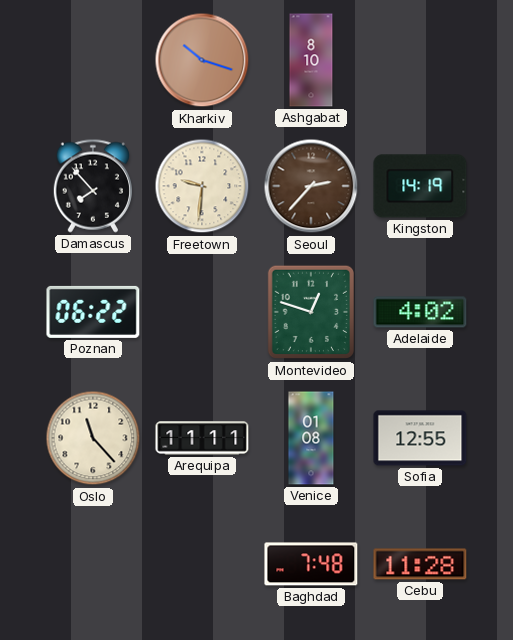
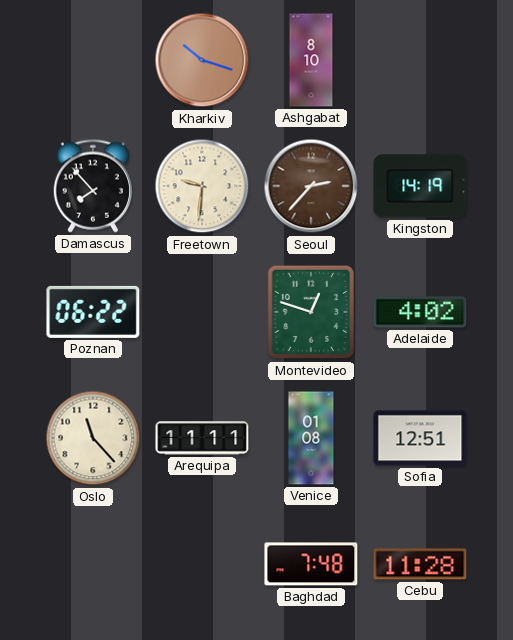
Sofia: 12:55 -> 12:51 (420, 438)
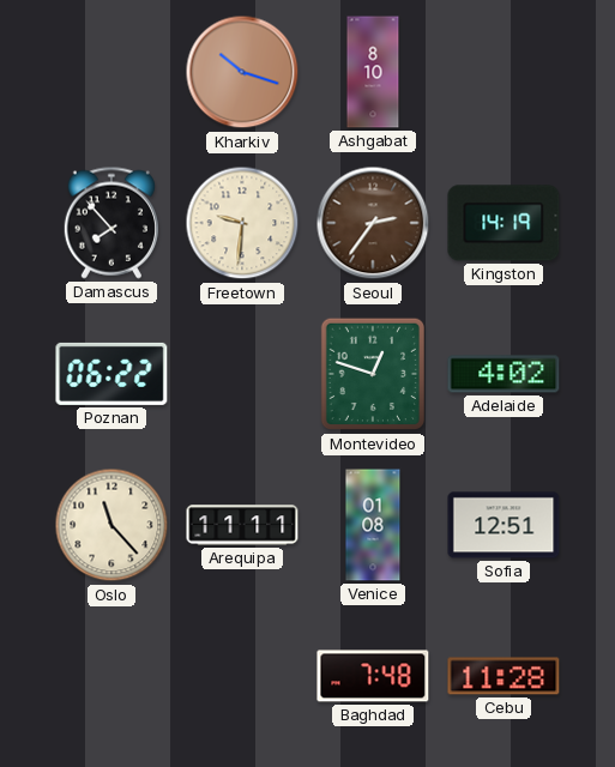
Seoul: 2:37 -> 2:36 (373, 223)
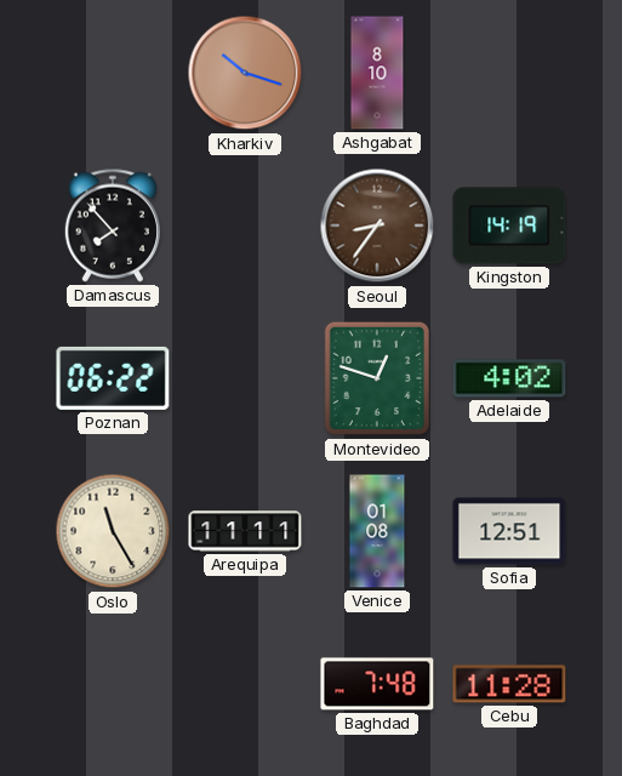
Freetown: 9:31 -> none (242, 223)
Seoul: 2:36 -> 8:36 (377, 226)
Oslo: 11:23 -> 11:25 (113, 531)
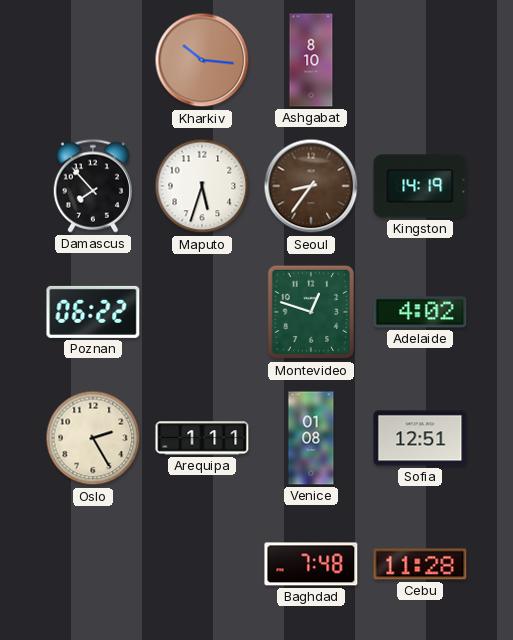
Kharkiv: 10:18 -> 10:16 (202, 60)
Maputo: none -> 5:33 (202, 186)
Oslo: 11:25 -> 2:25 (93, 438)
Arequipa: 11:11 -> 1:11 (202, 438)
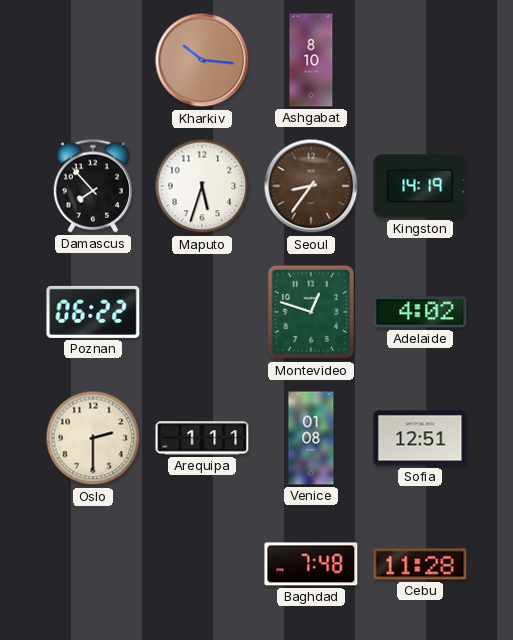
Oslo: 2:25 -> 2:30 (93, 438)
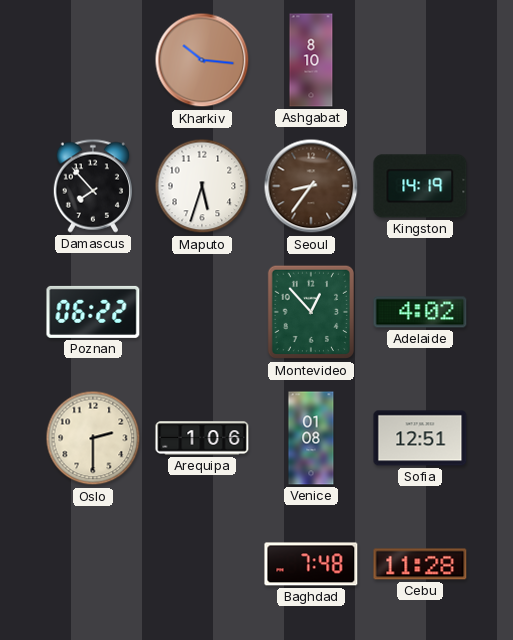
Montevideo: 12:48 -> 12:53 (310, 312)
Arequipa: 1:11 -> 1:06 (202, 438)
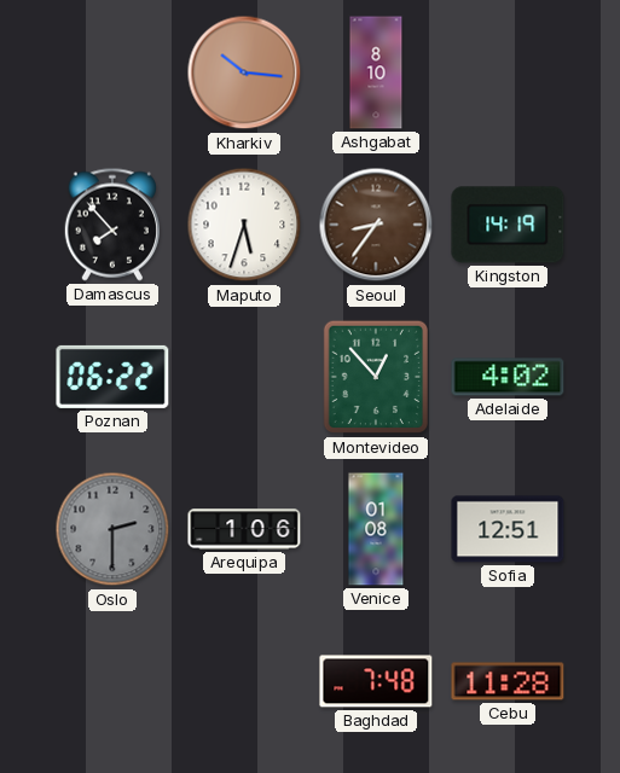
Oslo dial: cream -> grey (112, 529)
